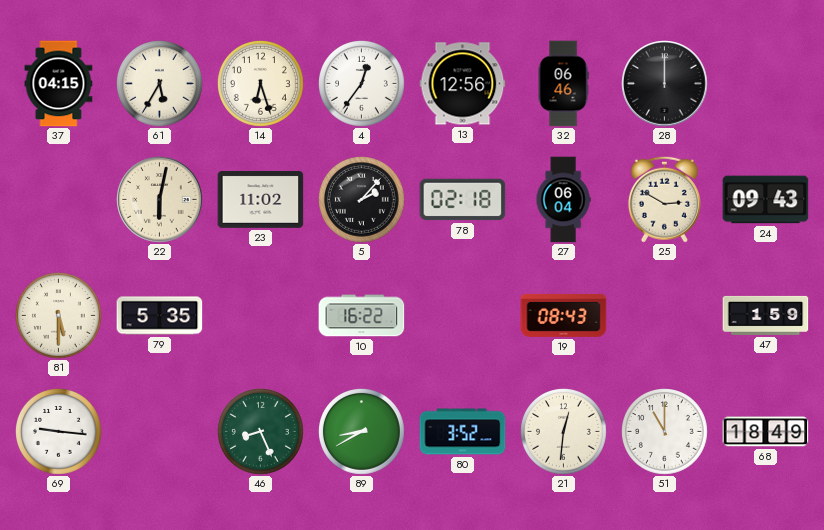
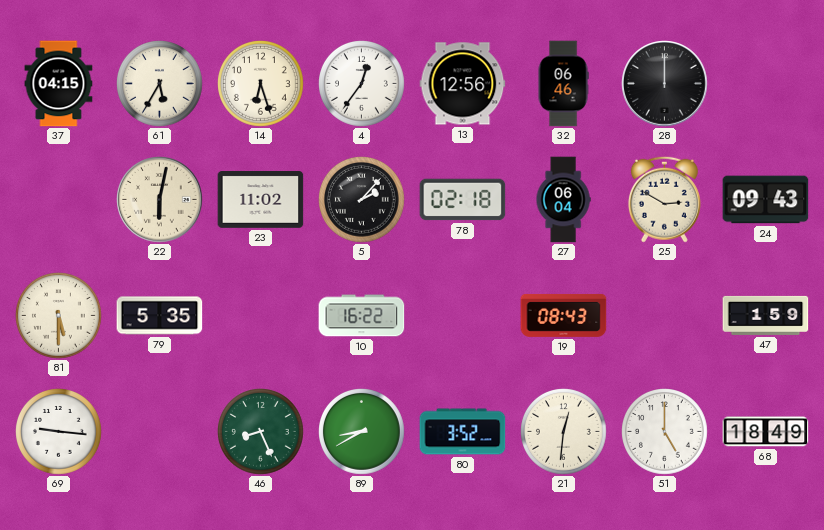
51: 11:00 -> 5:00 (665, 432)
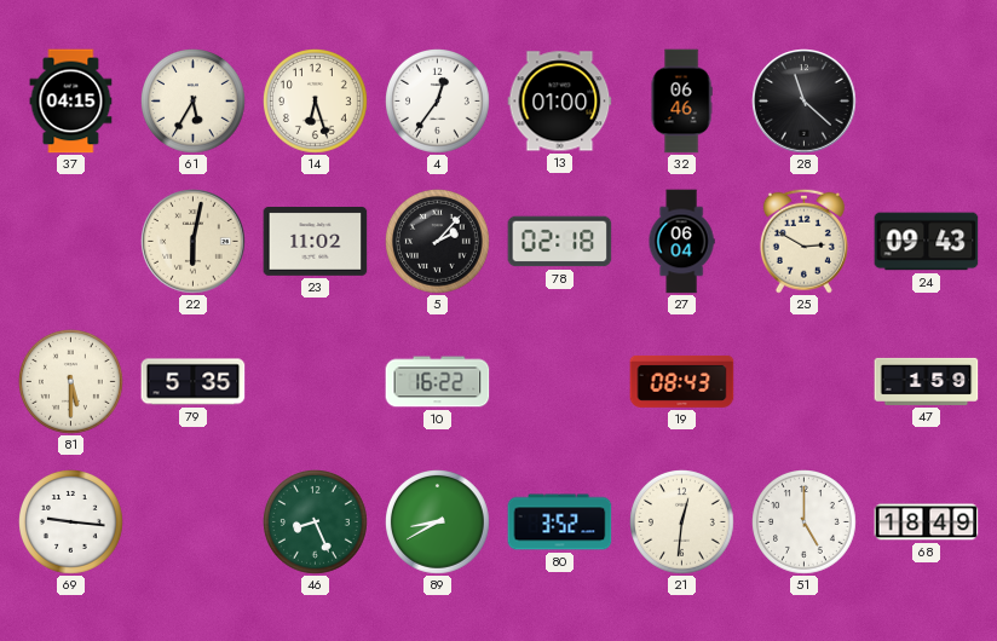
13: 12:56 -> 01:00 (560, 102)
28: 12:00 -> 11:22 (805, 102)
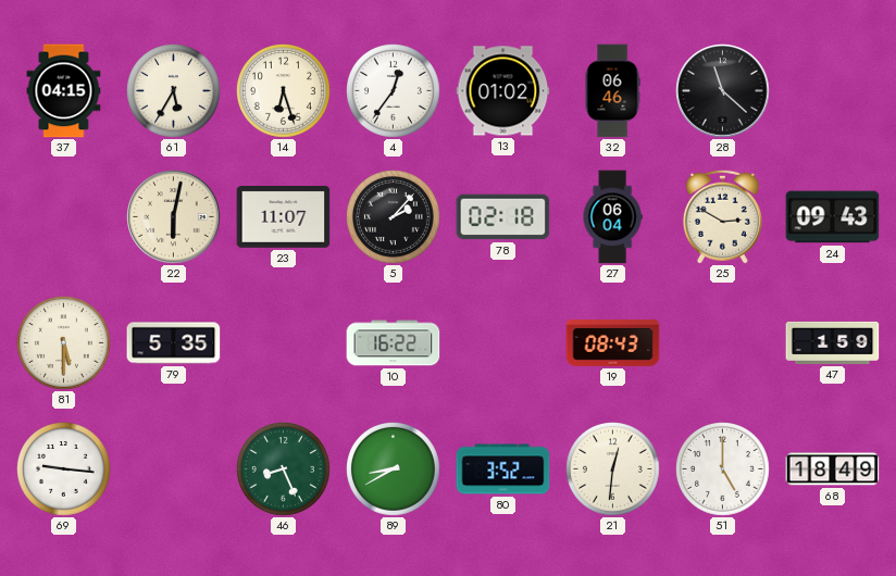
13: 01:00 -> 01:02 (503, 91)
23: 11:02 -> 11:07 (284, 217)
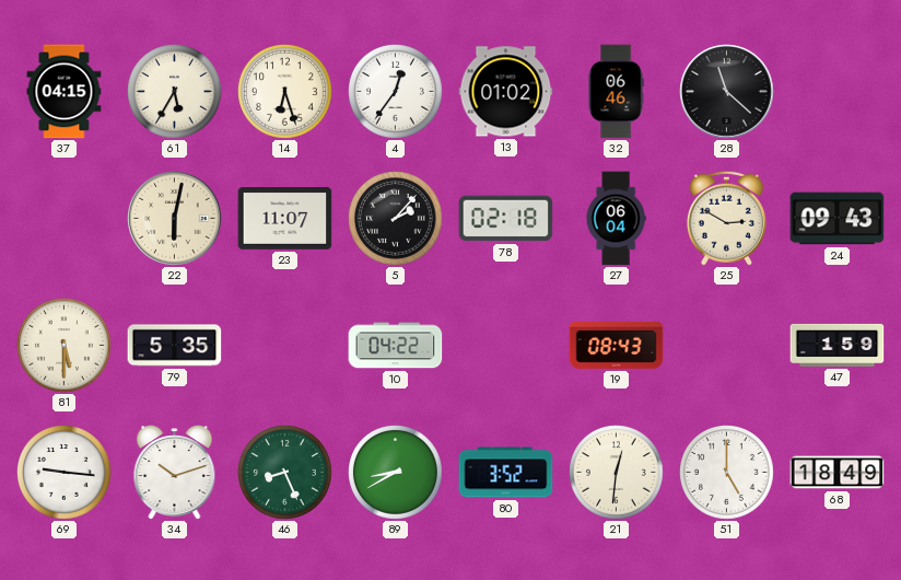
10: 16:22 -> 04:22 (396, 346)
34: none -> 10:12 (175, 473)
